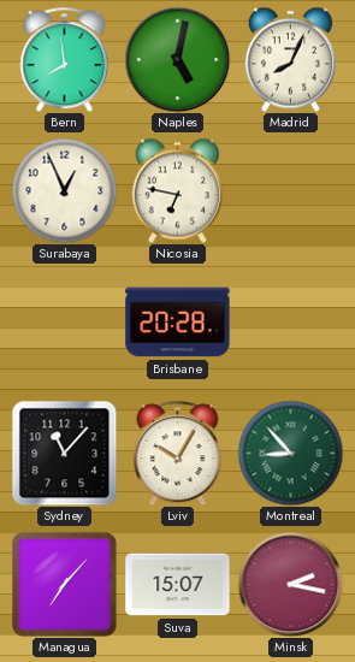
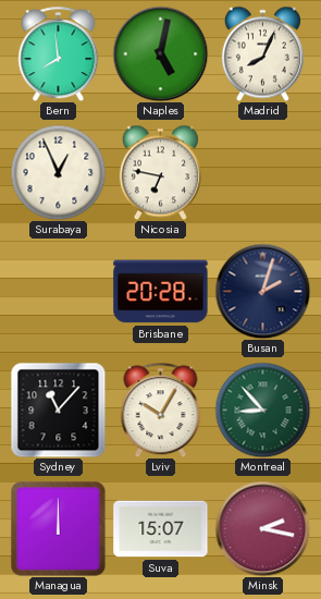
Busan: none -> 2:03 (262, 291)
Managua: 7:07 -> 12:00 (59, 529)
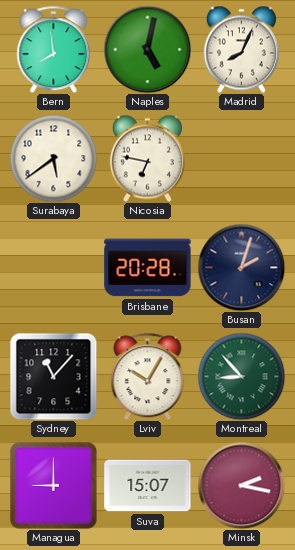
Surabaya: 12:56 -> 5:39 (53, 158)
Managua: 12:00 -> 9:00 (54, 486)
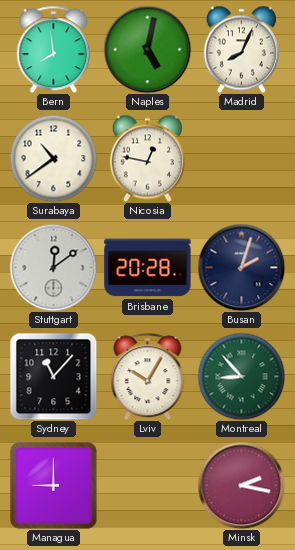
Surabaya: 5:39 -> 10:39 (53, 158)
Nicosia: 6:47 -> 12:47 (147, 158)
Stuttgart: none -> 12:09 (53, 267)
Suva: 15:07 -> none (148, 486)
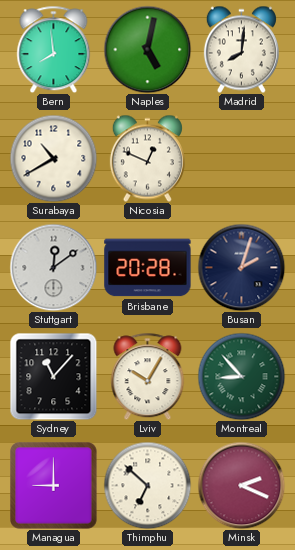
Madrid: 8:04 -> 8:01 (241, 49)
Surabaya: 10:39 -> 10:40 (53, 158)
Nicosia: 12:47 -> 12:49 (147, 158)
Thimphu: none -> 6:52 (147, 485)
Minsk: 2:17 -> 2:19 (241, 485)
